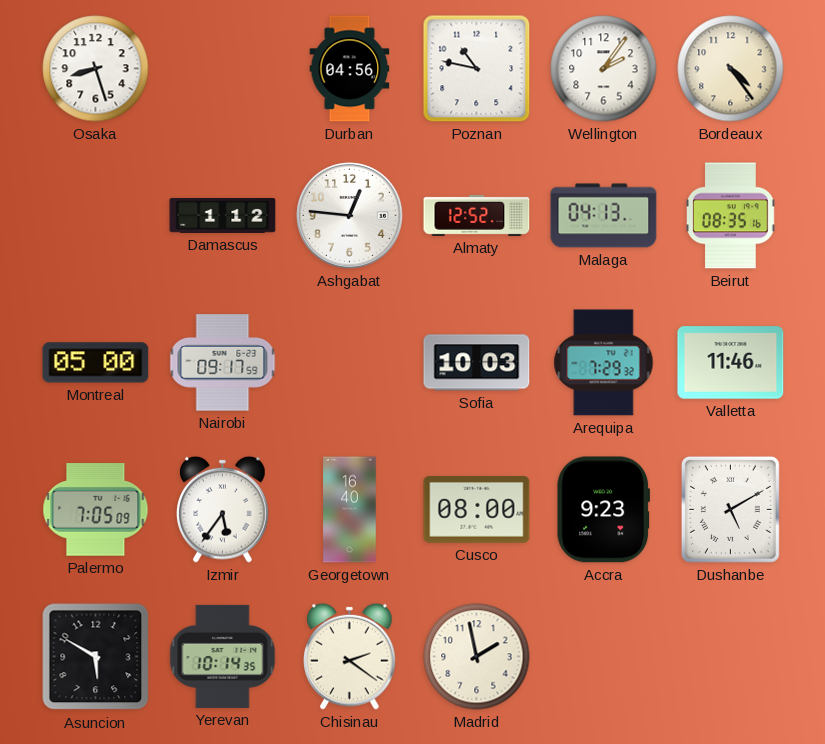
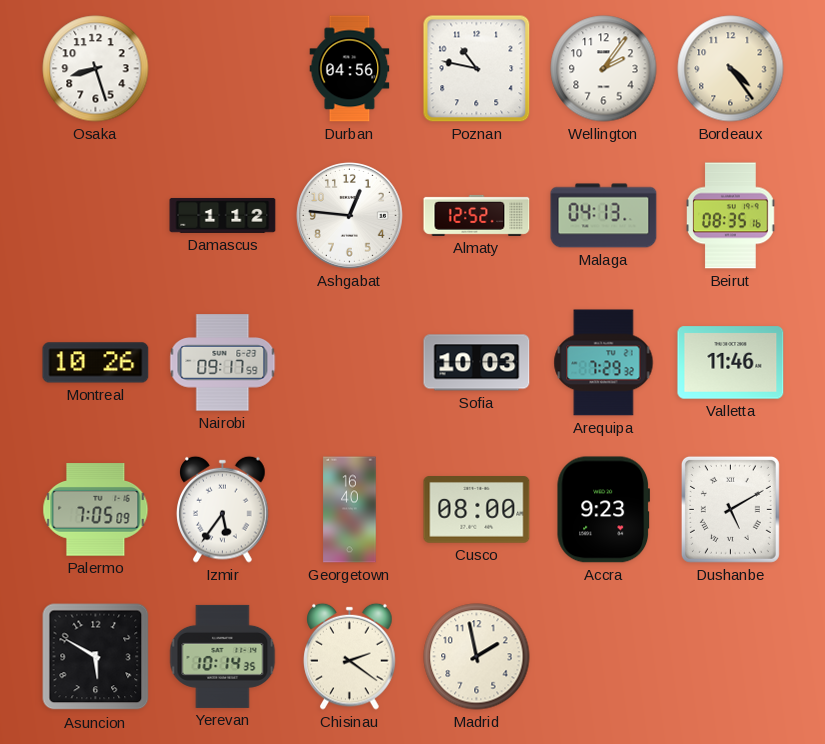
Montreal: 05:00 -> 10:26 (96, 363)
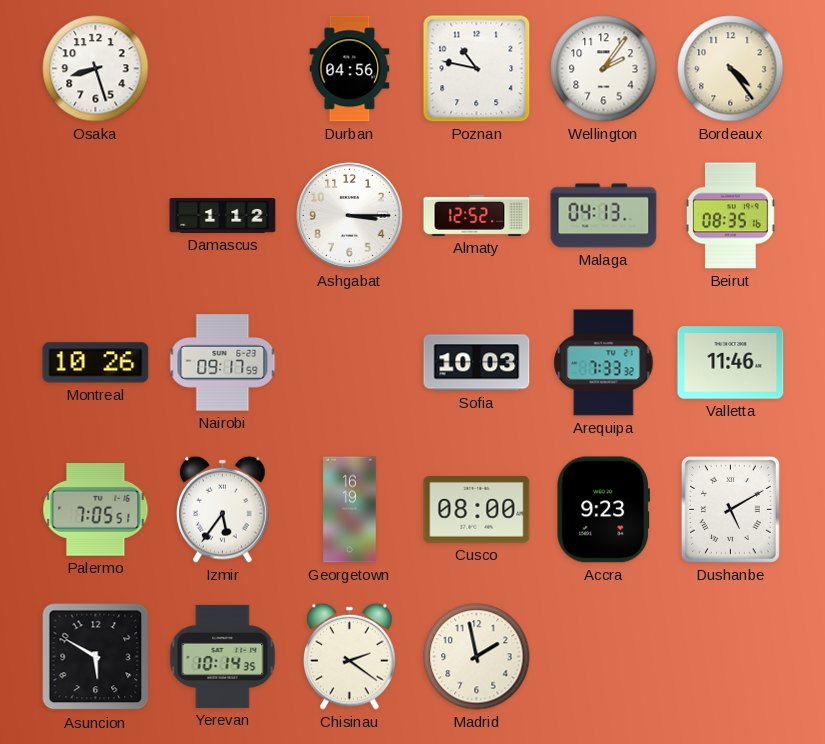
Ashgabat: 12:46 -> 3:15 (350, 216)
Arequipa: 7:29 -> 7:33 (604, 363)
Palermo: 7:05:09 -> 7:05:51 (96, 510)
Georgetown: 16:40 -> 16:19 (350, 510)
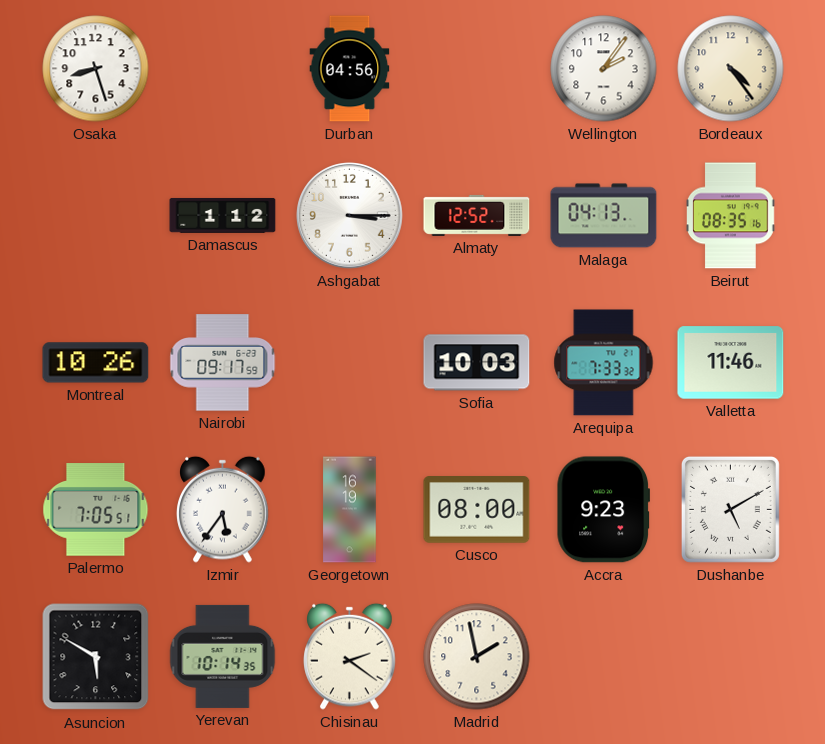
Poznan: 10:47 -> none (477, 69)
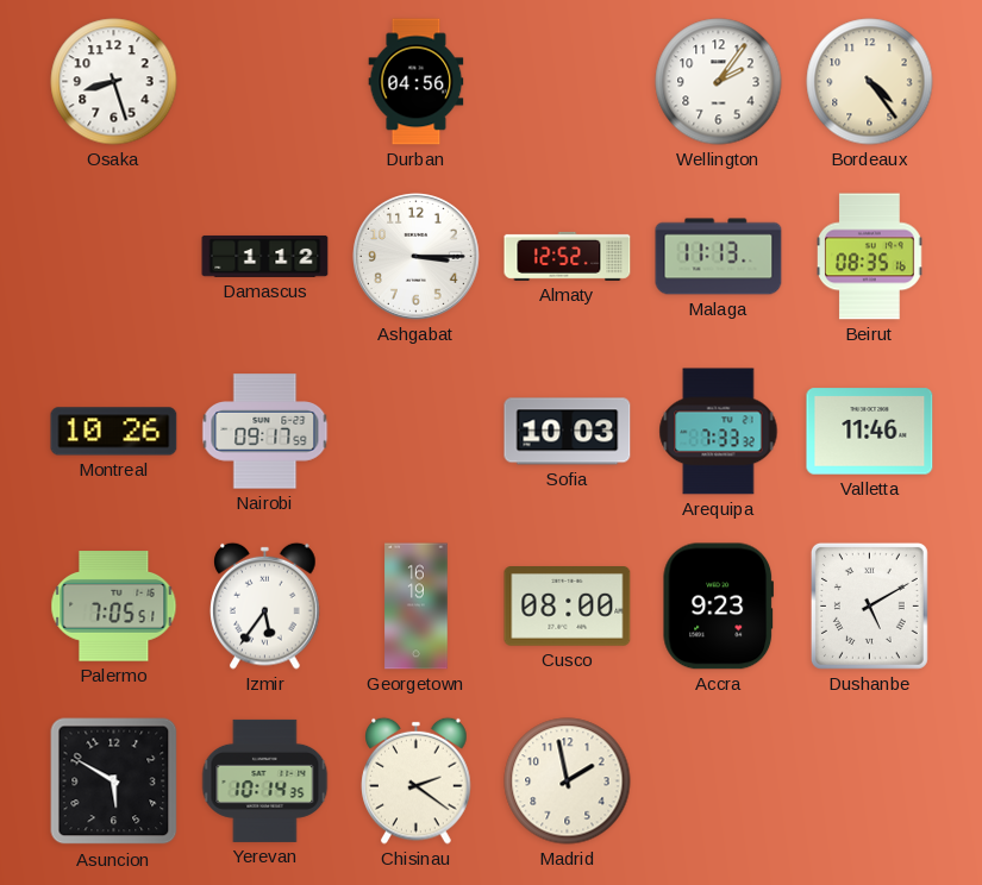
Malaga: 04:13 -> 11:13 (719, 257)
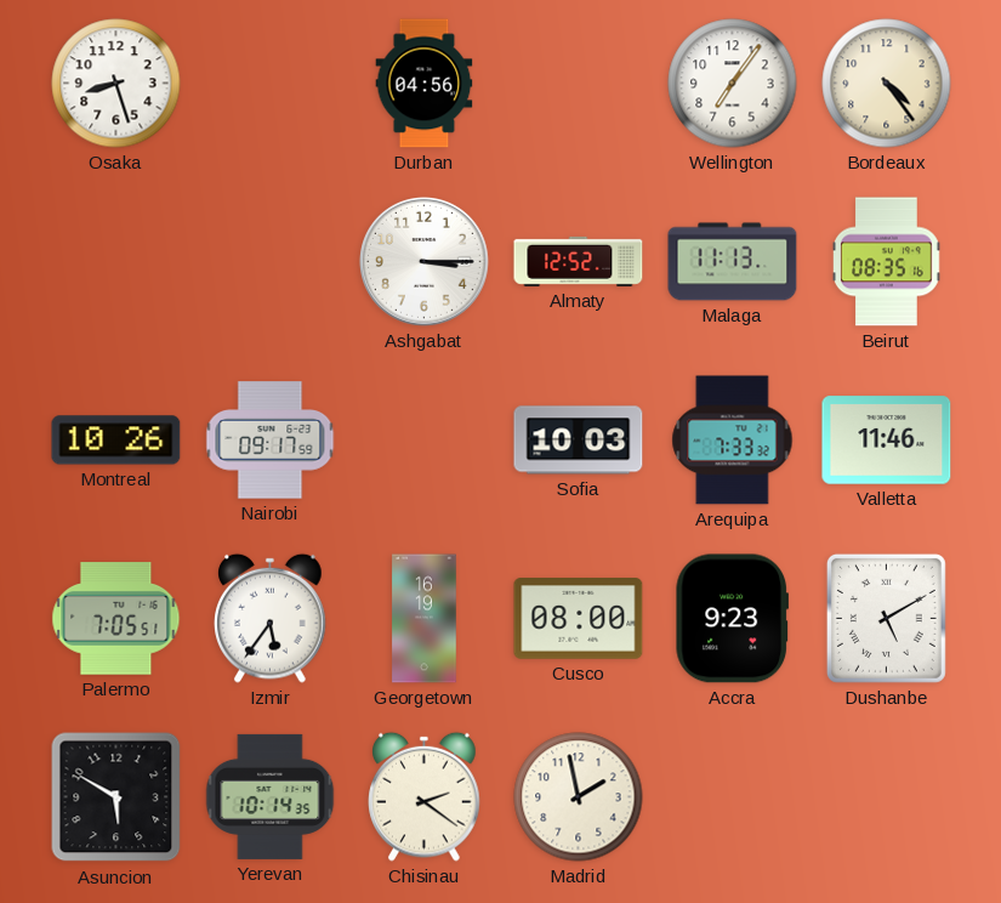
Wellington: 2:06 -> 7:06 (733, 84)
Damascus: 1:12 -> none (265, 256)
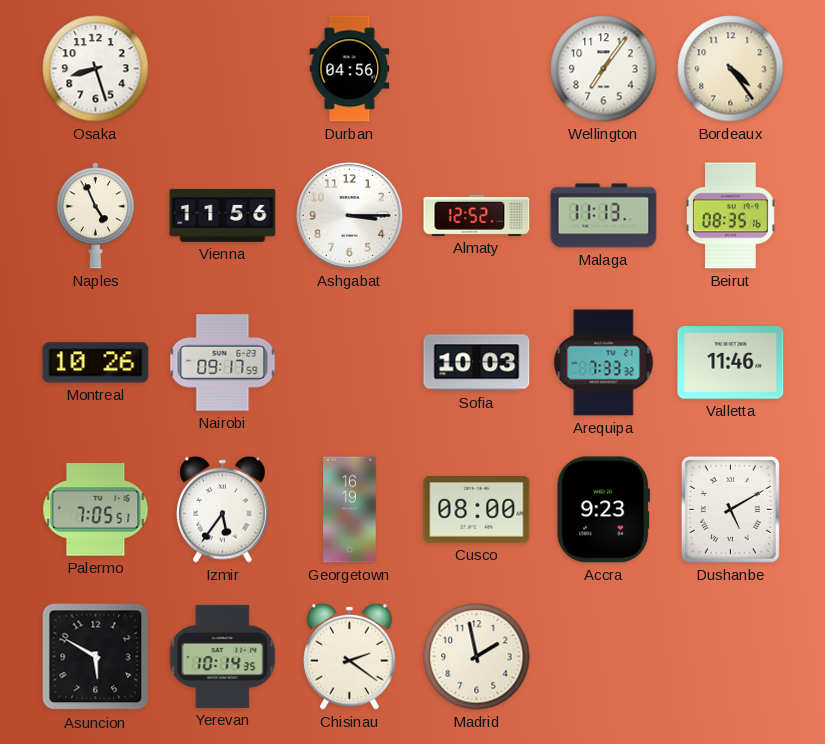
Naples: none -> 4:56 (95, 216)
Vienna: none -> 11:56 (223, 215)
